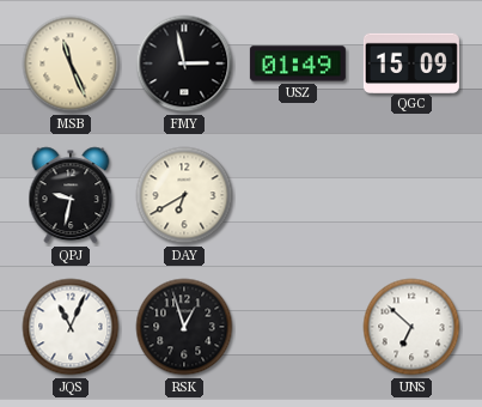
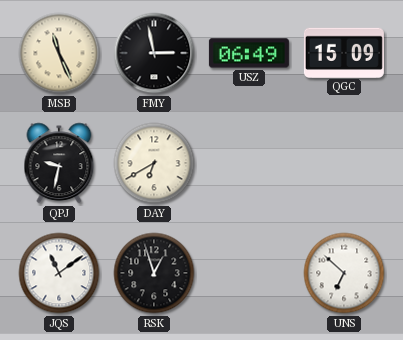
USZ: 01:49 -> 06:49 (249, 53)
JQS: 11:04 -> 11:09 (59, 273)
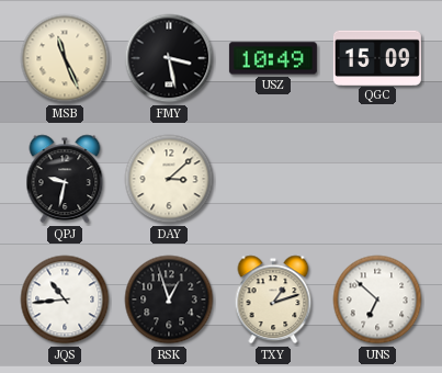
FMY: 2:58 -> 3:28 (169, 58)
USZ: 06:49 -> 10:49 (273, 58)
DAY: 6:40 -> 3:08 (169, 179)
JQS: 11:09 -> 10:44 (65, 299)
TXY: none -> 1:12 (273, 299)
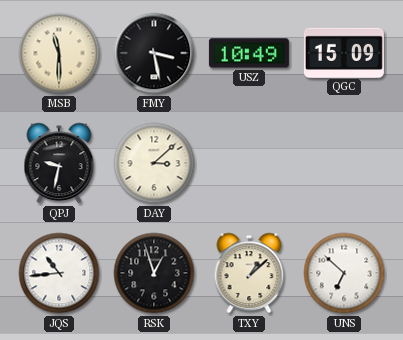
MSB: 11:26 -> 11:30 (59, 53)
TXY: 1:12 -> 1:08 (249, 273)
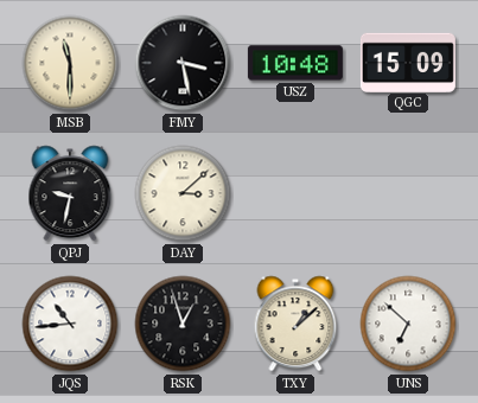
USZ: 10:49 -> 10:48 (295, 63)
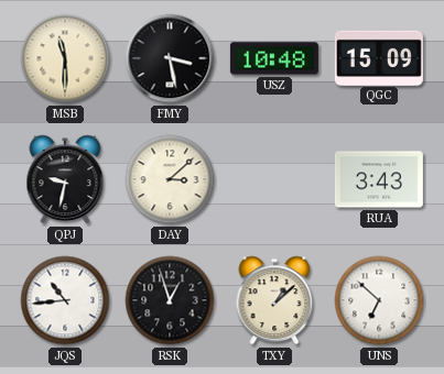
RUA: none -> 3:43 (379, 179)
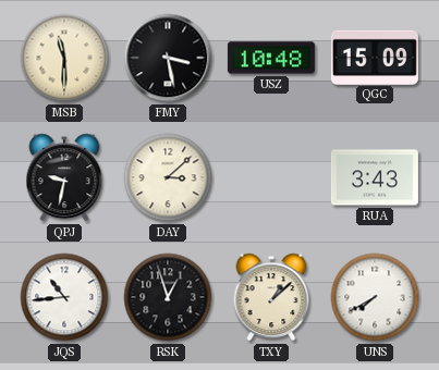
UNS: 6:52 -> 7:40 (375, 297)
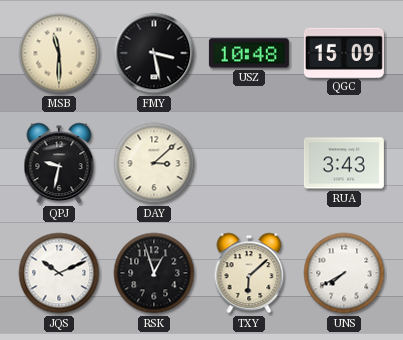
JQS: 10:44 -> 10:11 (59, 273)
TXY: 1:08 -> 6:08 (249, 273)
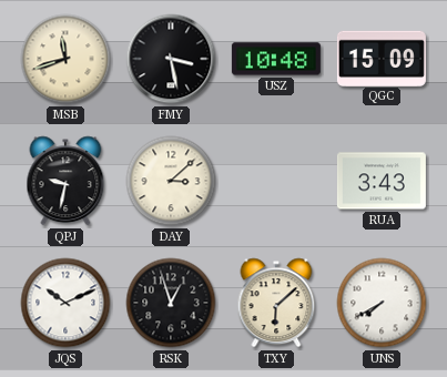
MSB: 11:30 -> 11:42 (65, 59)
